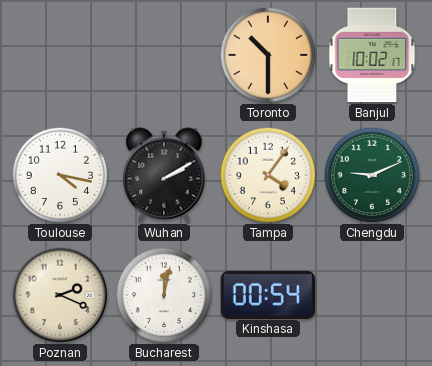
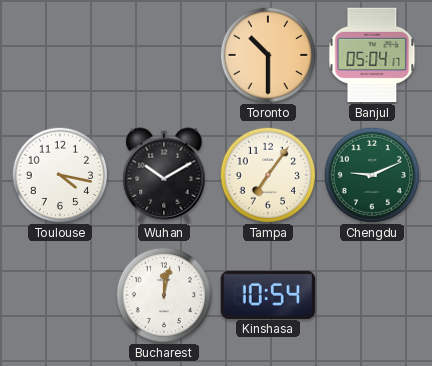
Banjul: 10:02 -> 05:04 (372, 55)
Wuhan: 2:10 -> 10:10 (164, 175)
Tampa: 4:06 -> 7:06 (267, 174)
Poznan: 2:19 -> none (60, 295)
Kinshasa: 00:54 -> 10:54 (268, 294)
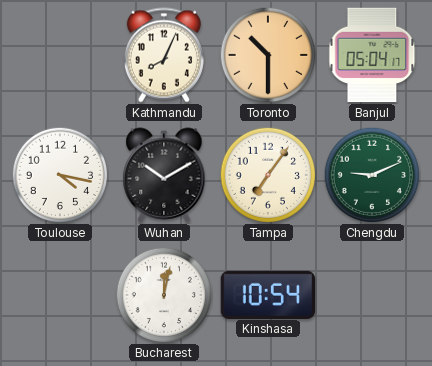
Kathmandu: none -> 8:04 (164, 55)
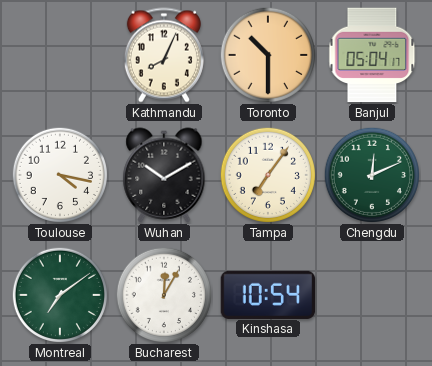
Chengdu: 9:11 -> 12:11 (371, 174)
Montreal: none -> 7:09 (59, 294)
Bucharest: 12:02 -> 12:05 (163, 294)
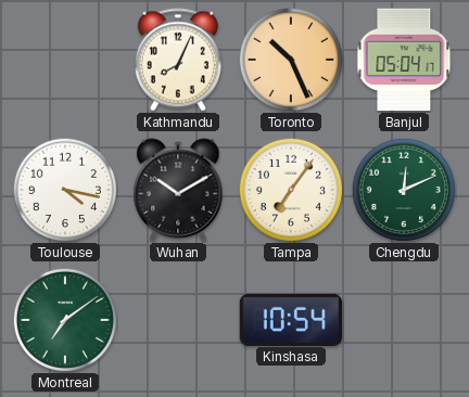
Toronto: 10:30 -> 10:26 (290, 59)
Bucharest: 12:05 -> none (163, 294)
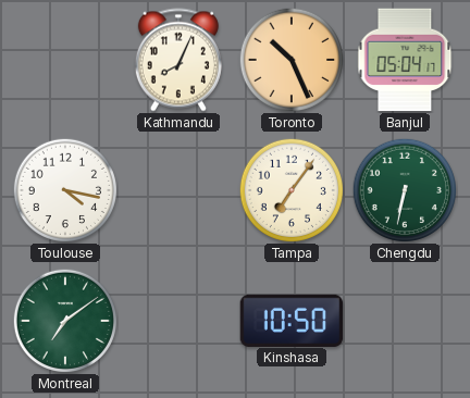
Wuhan: 10:10 -> none (178, 190)
Chengdu: 12:11 -> 6:32 (404, 189)
Kinshasa: 10:54 -> 10:50 (292, 320)
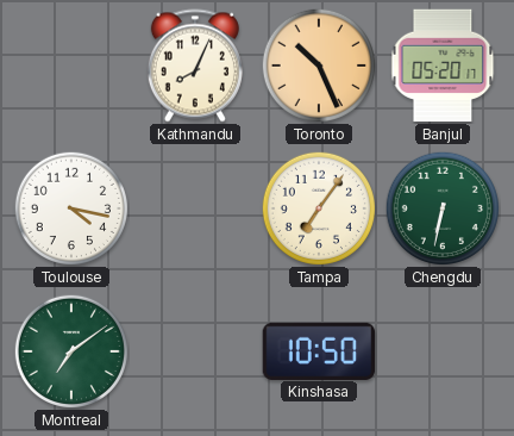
Banjul: 05:04 -> 05:20 (443, 66)
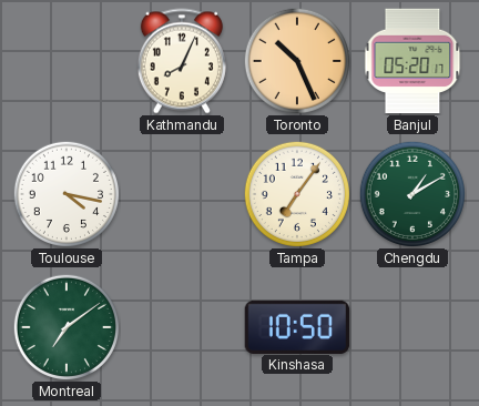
Chengdu: 6:32 -> 1:10 (411, 193)
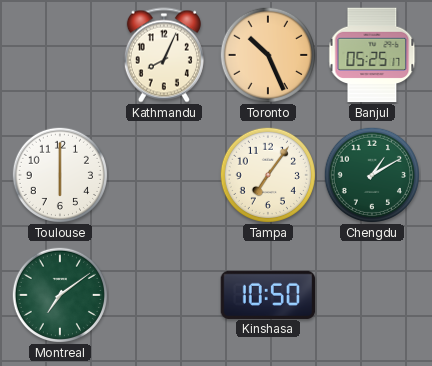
Banjul: 05:20 -> 05:25 (372, 55)
Toulouse: 4:17 -> 6:00 (59, 174)
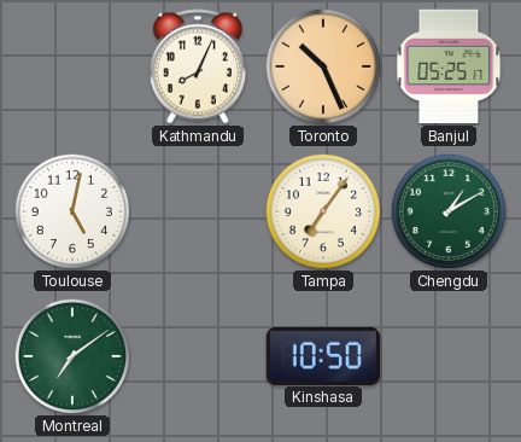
Toulouse: 6:00 -> 5:02 (71, 210)
